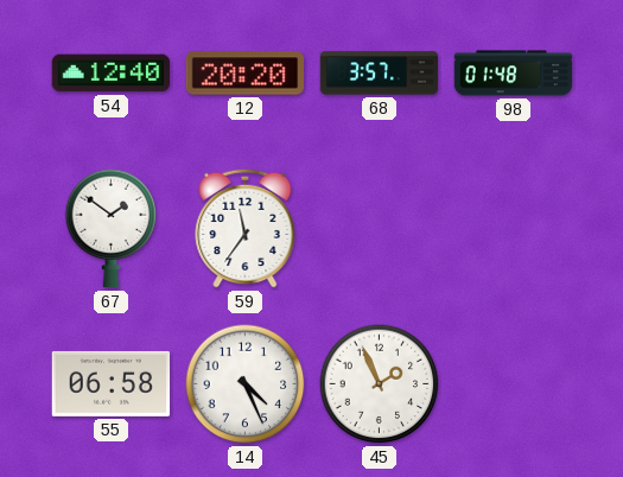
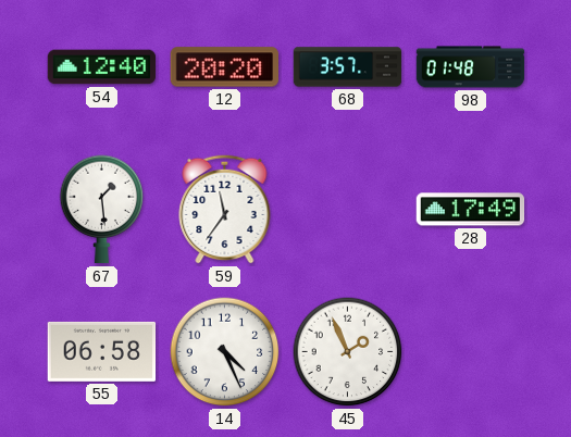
67: 1:51 -> 1:29 (102, 210)
28: none -> 17:49 (471, 210)
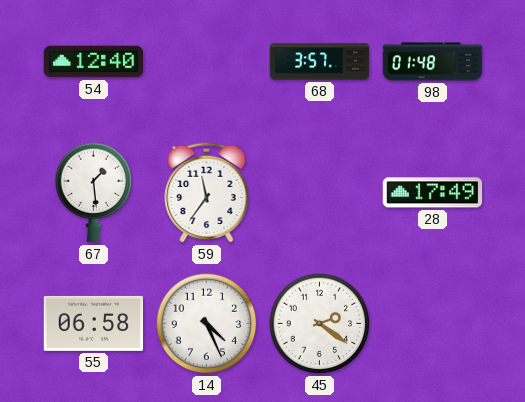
12: 20:20 -> none (224, 67)
45: 1:56 -> 2:21 (320, 324)
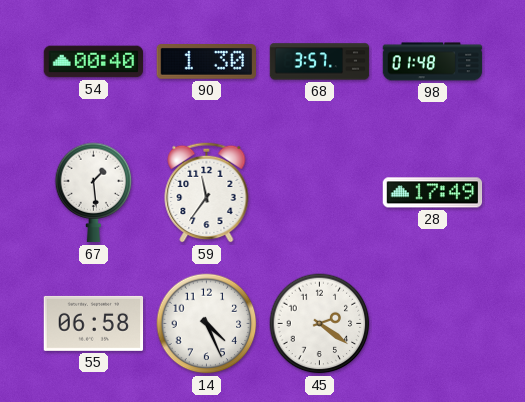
54: 12:40 -> 00:40 (94, 62)
90: none -> 1:30 (206, 62)
